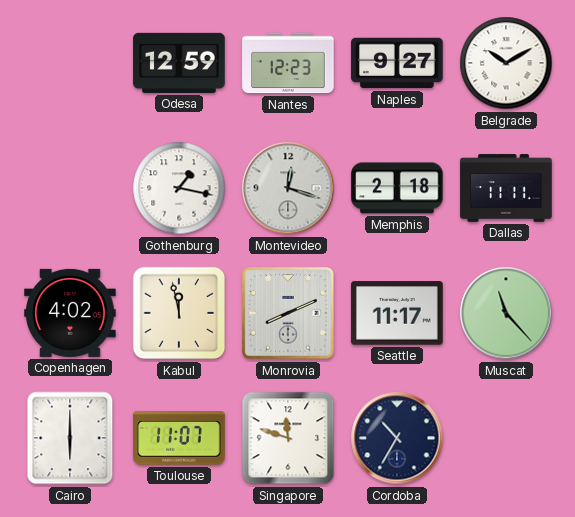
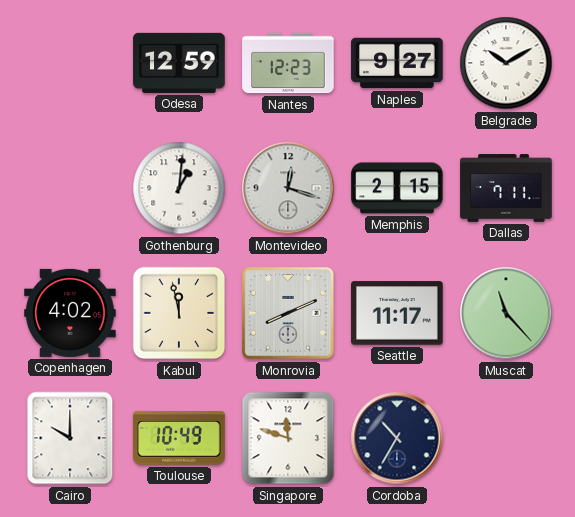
Gothenburg: 1:17 -> 1:01 (179, 188)
Memphis: 2:18 -> 2:15 (397, 188)
Dallas: 11:11 -> 7:11 (506, 188)
Cairo: 6:00 -> 10:00 (70, 438)
Toulouse: 11:07 -> 10:49 (179, 438)
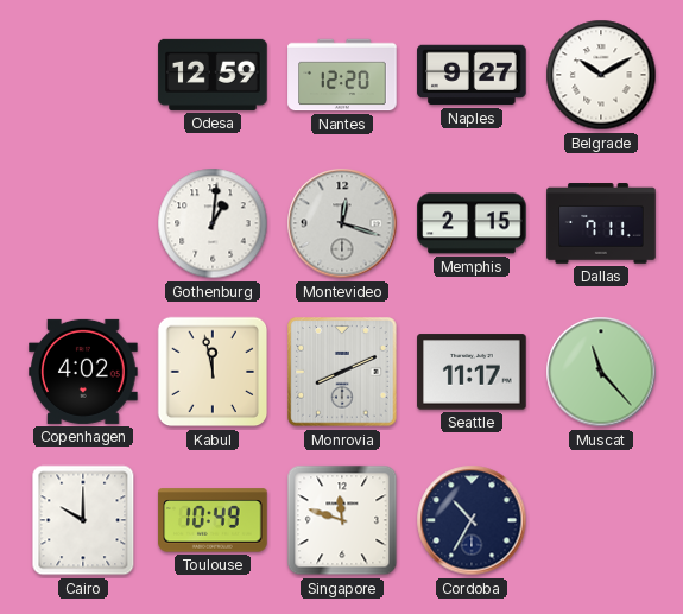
Nantes: 12:23 -> 12:20 (342, 75)
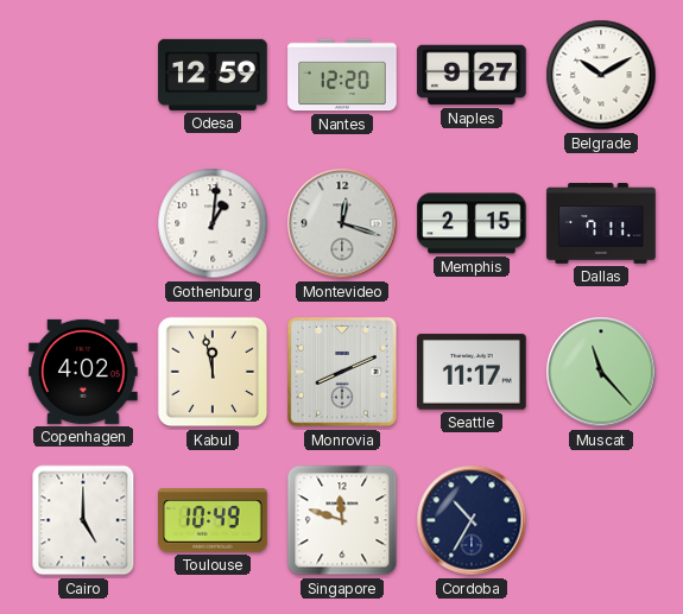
Cairo: 10:00 -> 5:00 (83, 520)
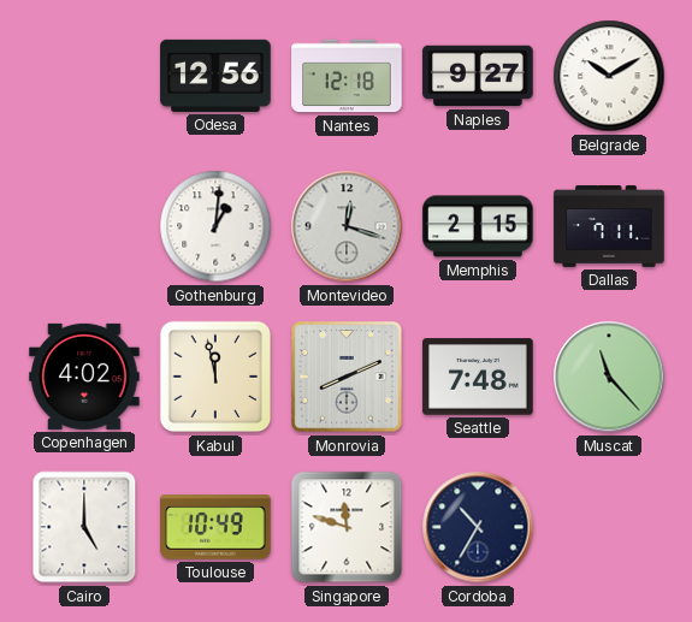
Odesa: 12:59 -> 12:56 (215, 76)
Nantes: 12:20 -> 12:18 (347, 76)
Seattle: 11:17 -> 7:48 (478, 377)
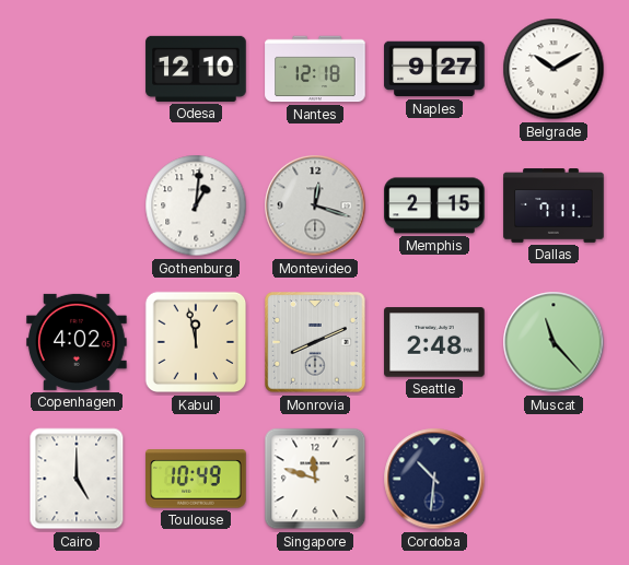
Odesa: 12:56 -> 12:10 (196, 69)
Seattle: 7:48 -> 2:48 (434, 342)
Cordoba: 10:35 -> 10:31 (434, 479)
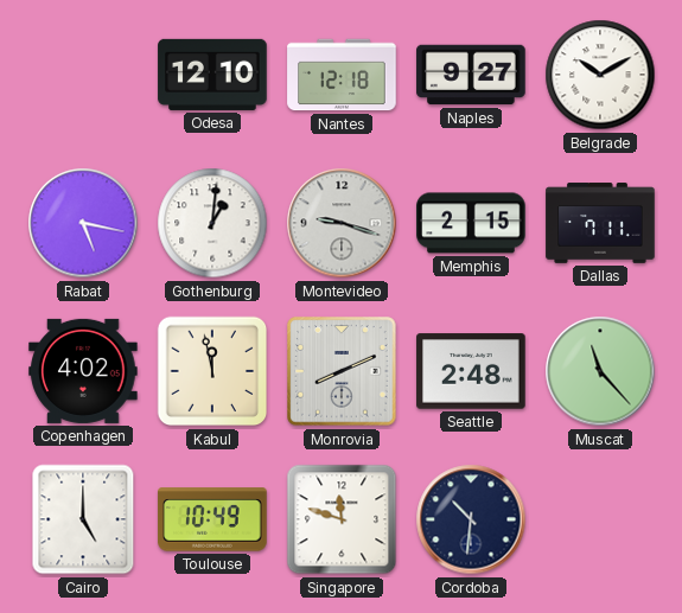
Rabat: none -> 5:17 (83, 223)
Montevideo: 12:18 -> 9:18 (342, 223)
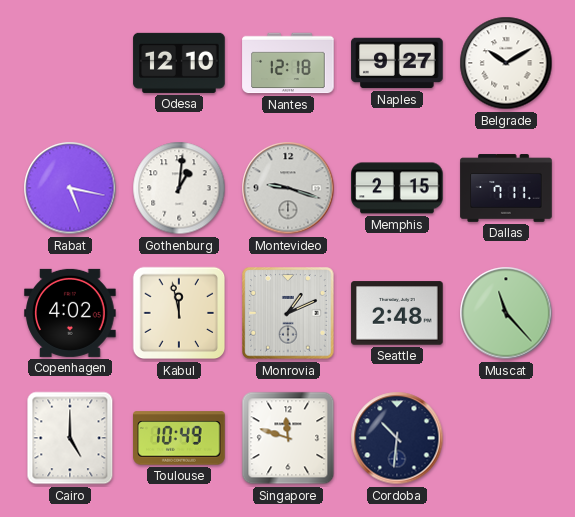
Monrovia: 8:11 -> 1:11 (288, 313)
